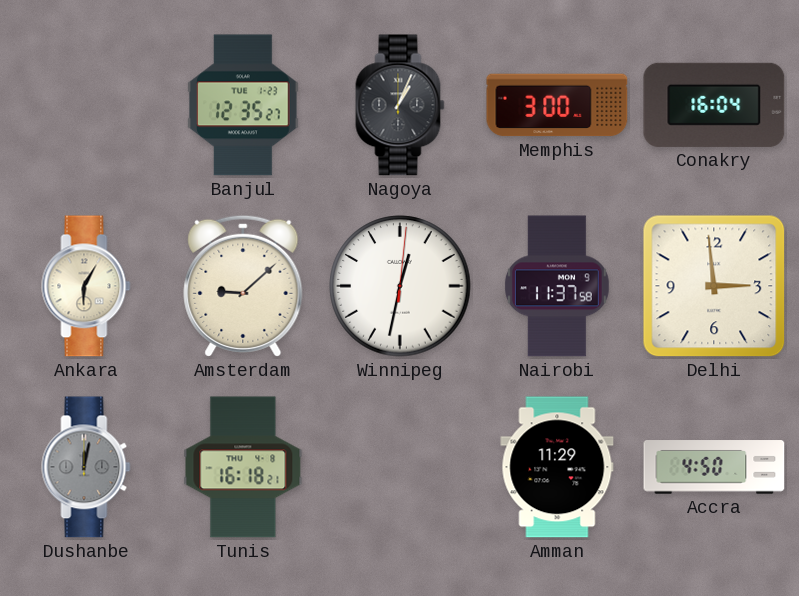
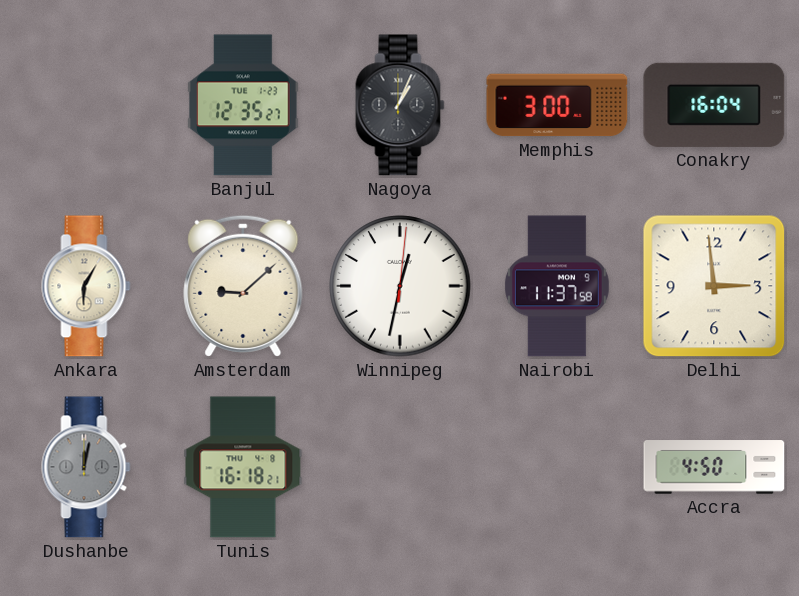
Amman: 11:29 -> none (557, 467)
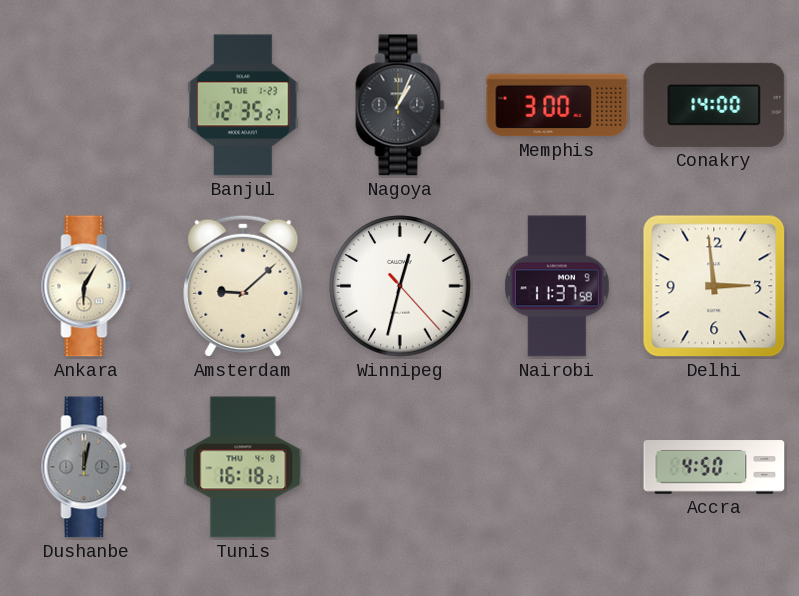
Conakry: 16:04 -> 14:00 (714, 105)
Winnipeg: 12:32:01 -> 12:32:23 (400, 286)
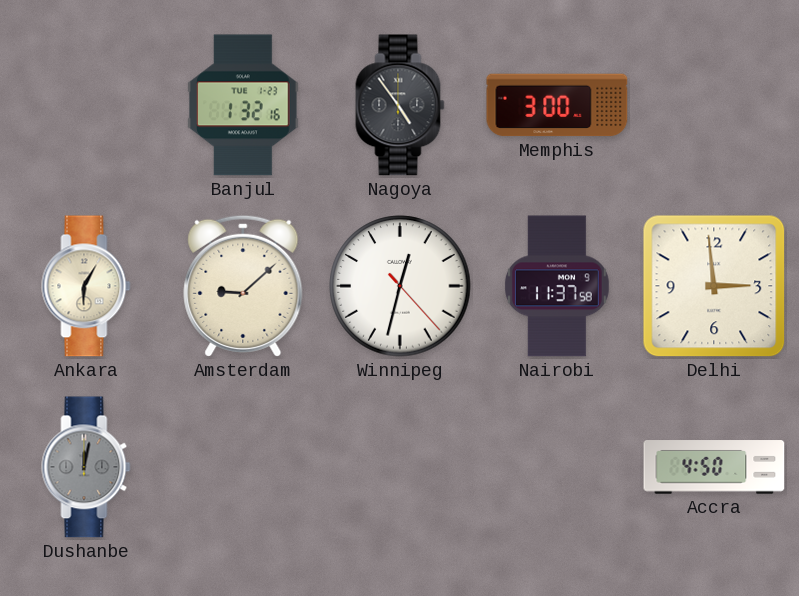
Banjul: 12:35 -> 1:32 (243, 105)
Nagoya: 1:04 -> 4:54 (400, 105)
Conakry: 14:00 -> none (714, 105)
Tunis: 16:18 -> none (243, 467)
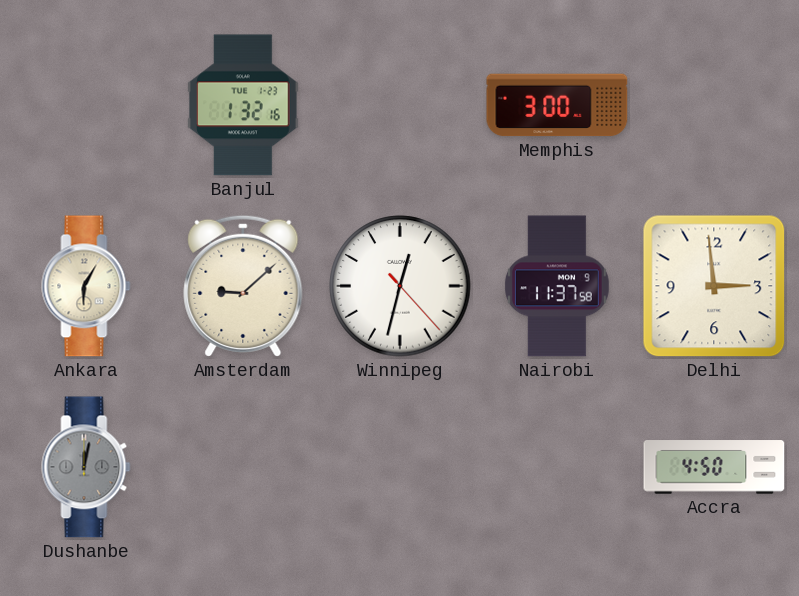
Nagoya: 4:54 -> none (400, 105)
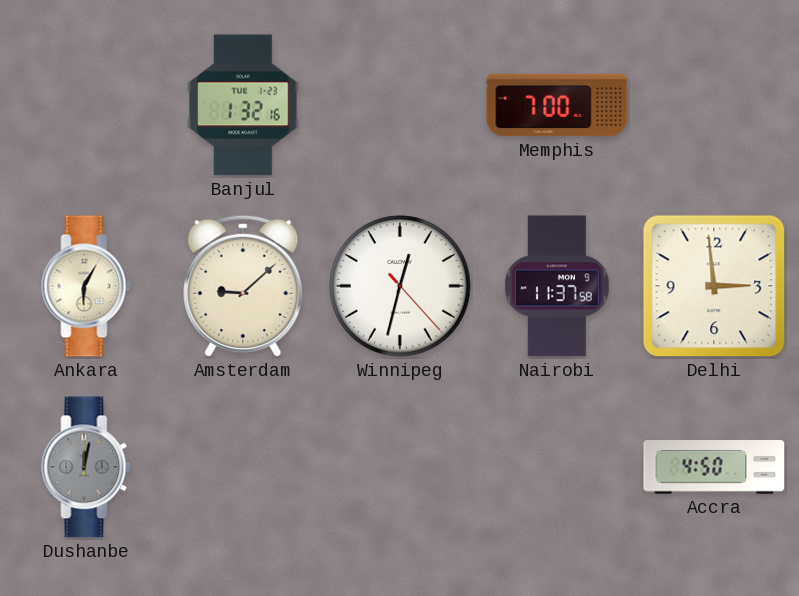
Memphis: 3:00 -> 7:00 (557, 105)
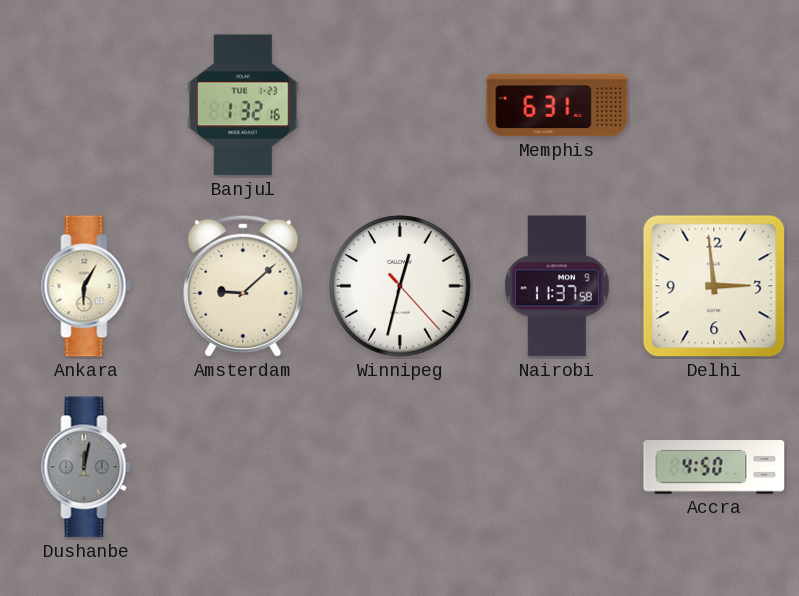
Memphis: 7:00 -> 6:31 (557, 105)
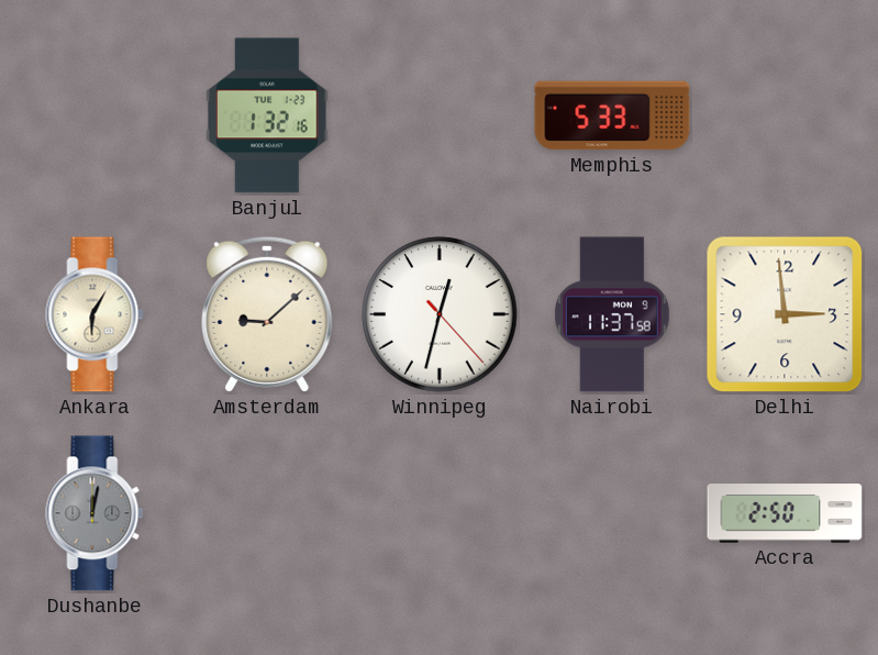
Memphis: 6:31 -> 5:33 (612, 115)
Accra: 4:50 -> 2:50 (785, 513)
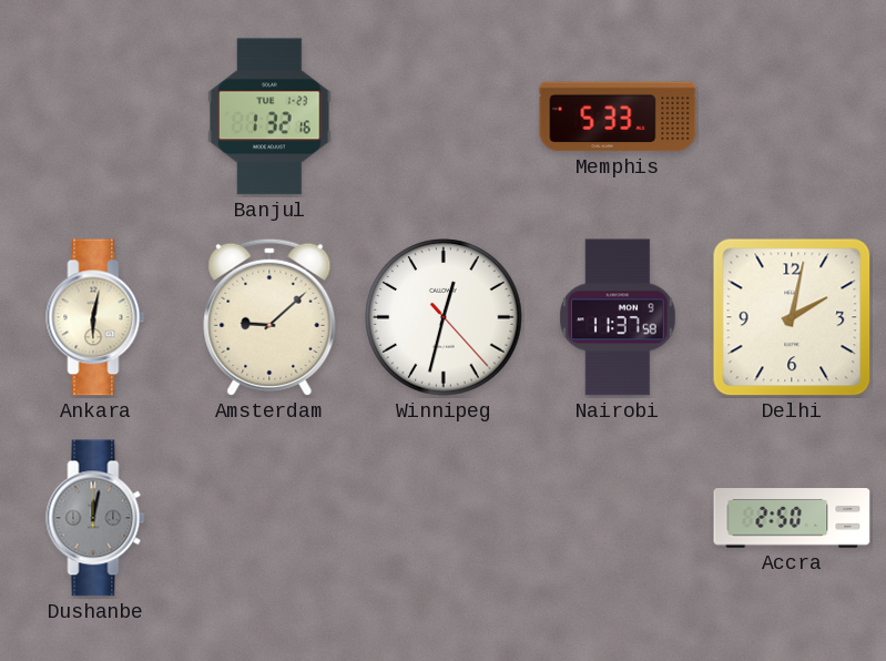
Ankara: 6:05 -> 6:02 (95, 317)
Delhi: 2:59 -> 2:02 (792, 317)
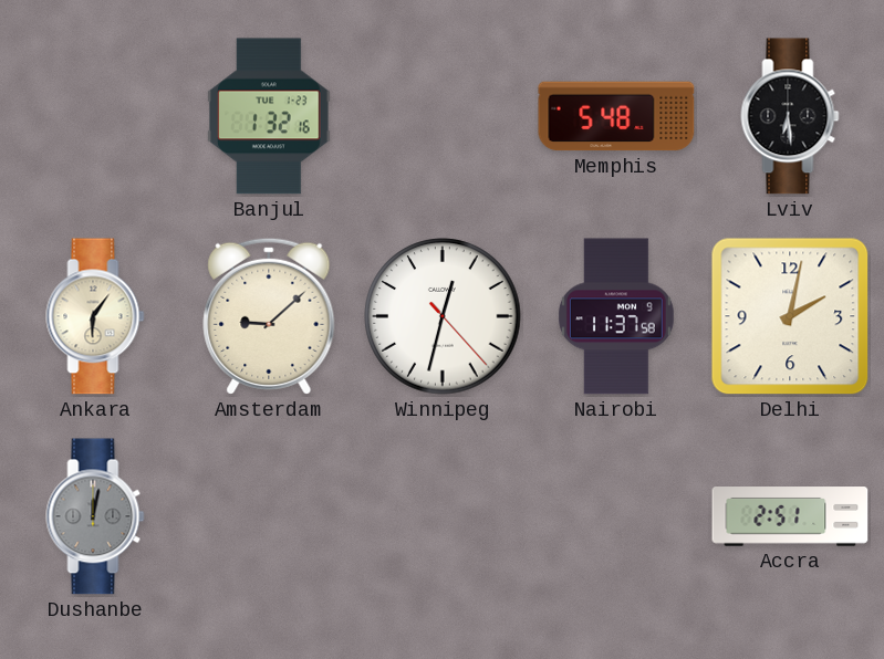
Memphis: 5:33 -> 5:48 (616, 116)
Lviv: none -> 6:29 (790, 116)
Ankara: 6:02 -> 6:06 (95, 316)
Accra: 2:50 -> 2:51 (790, 516)
